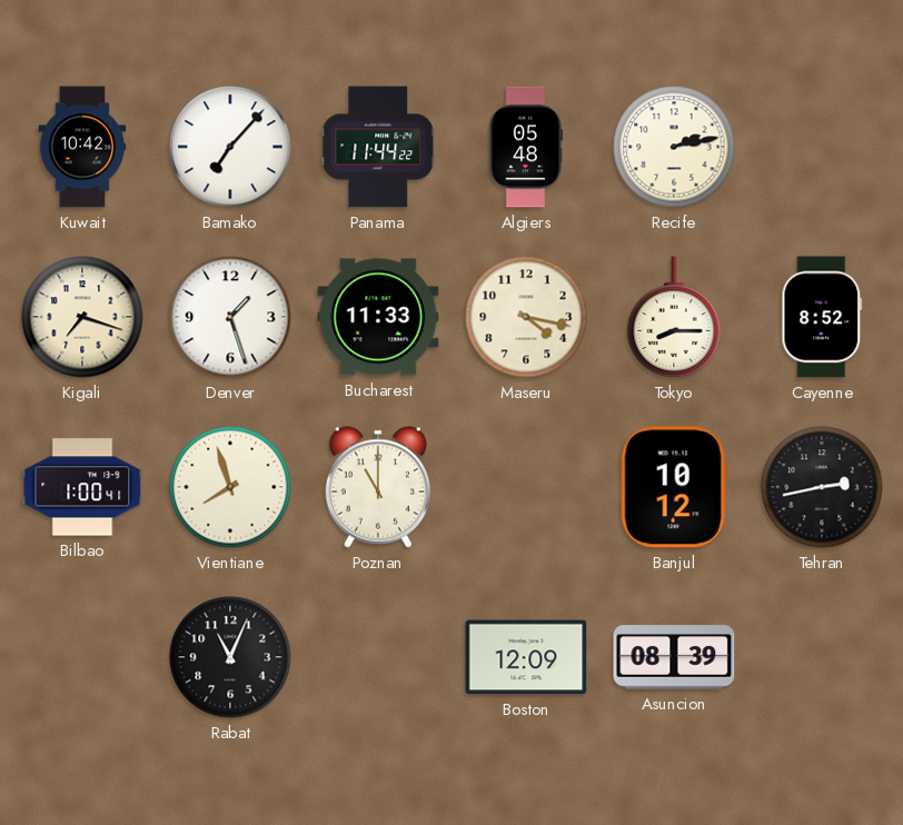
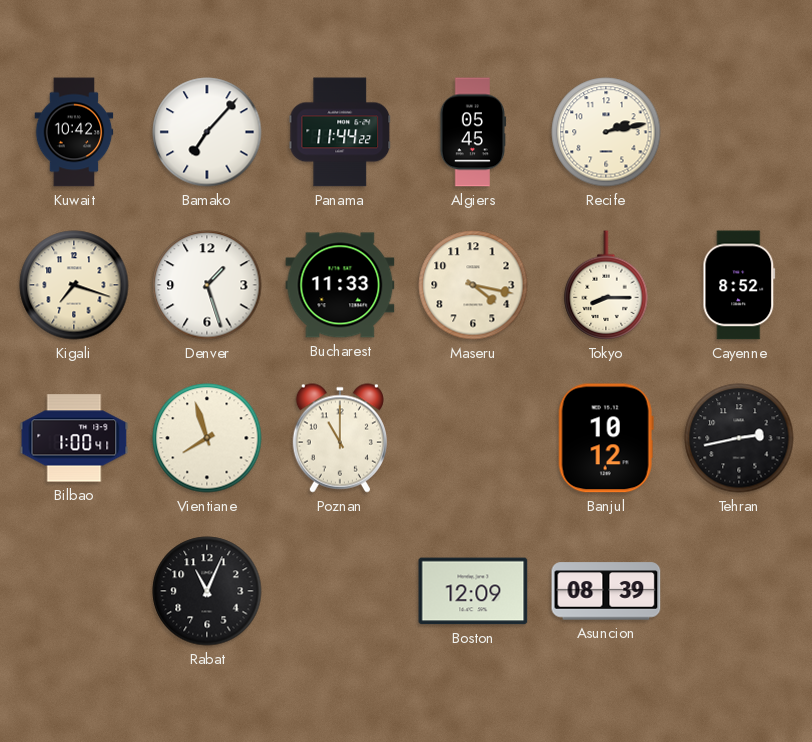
Algiers: 05:48 -> 05:45 (473, 132)
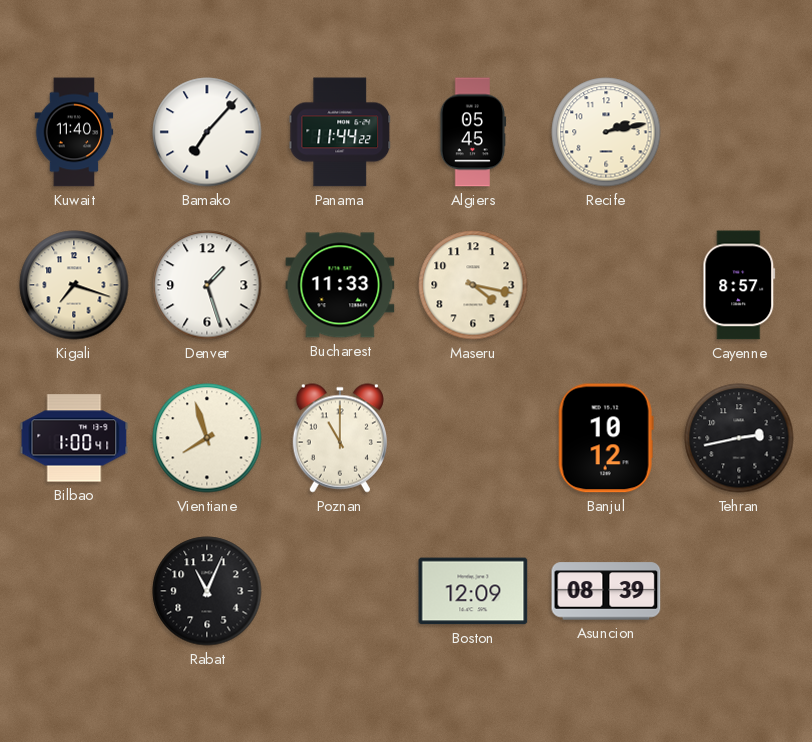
Kuwait: 10:42 -> 11:40 (74, 132)
Tokyo: 8:15 -> none (606, 285)
Cayenne: 8:52 -> 8:57 (739, 285)
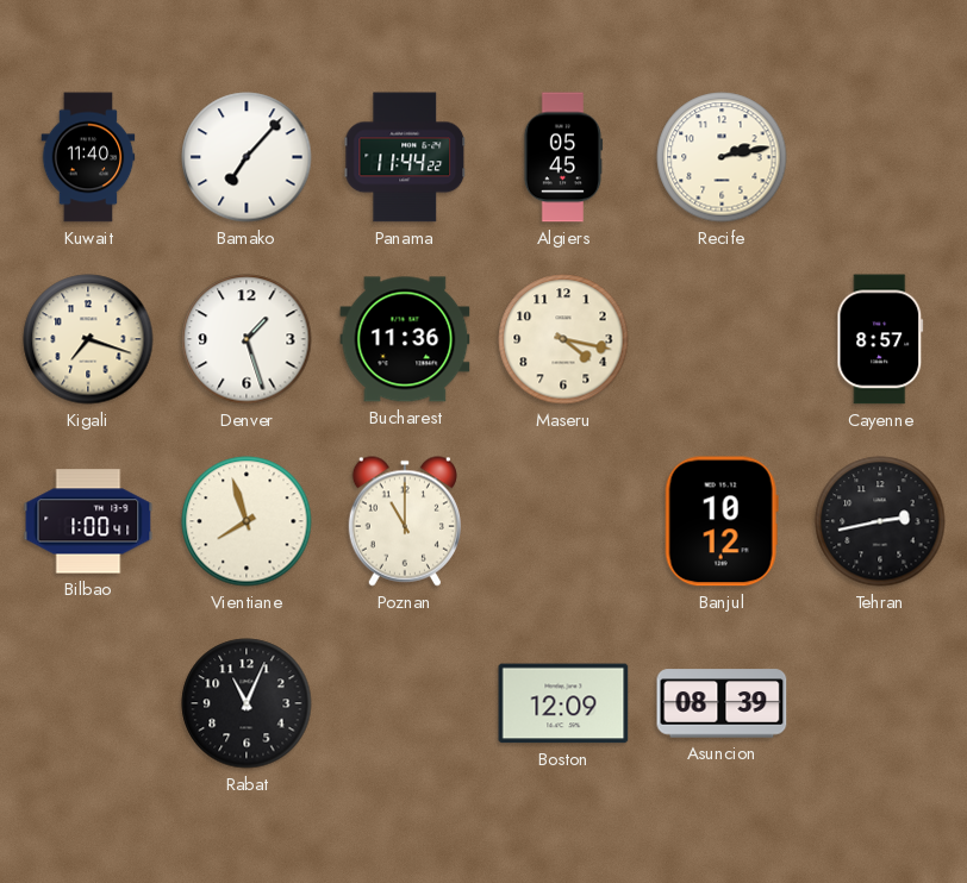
Bucharest: 11:33 -> 11:36 (405, 339)
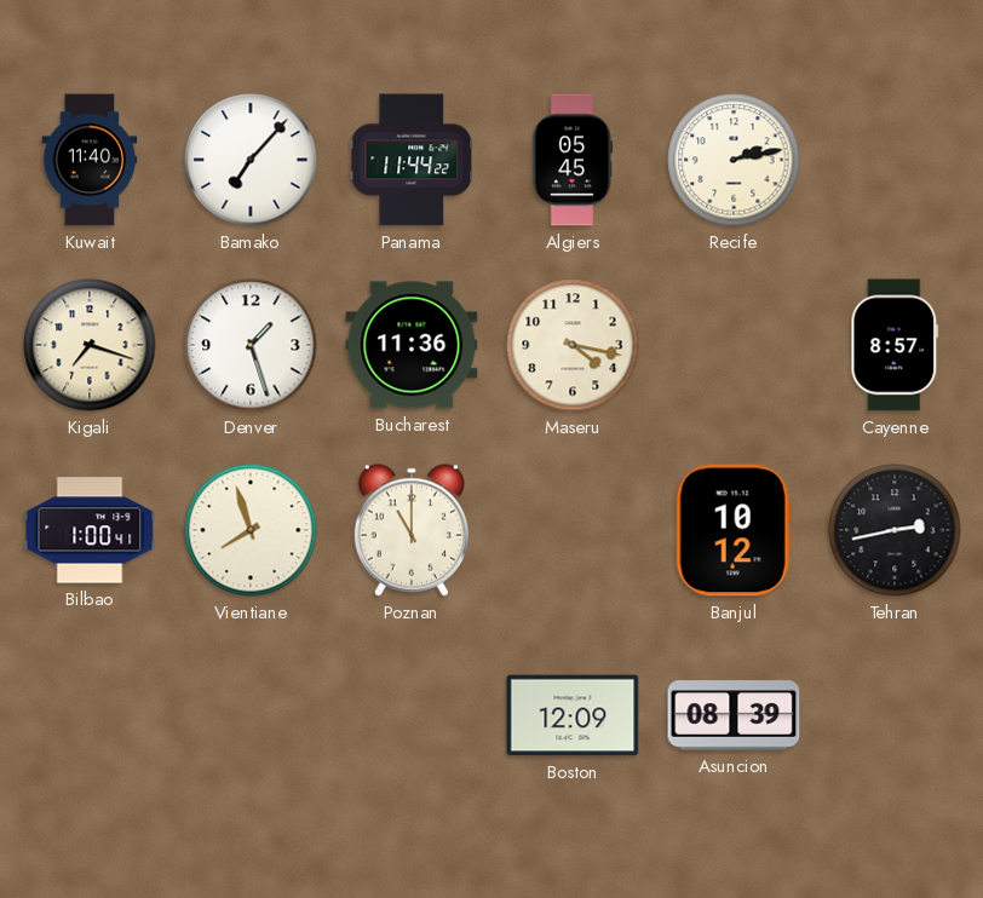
Rabat: 11:04 -> none (247, 703)
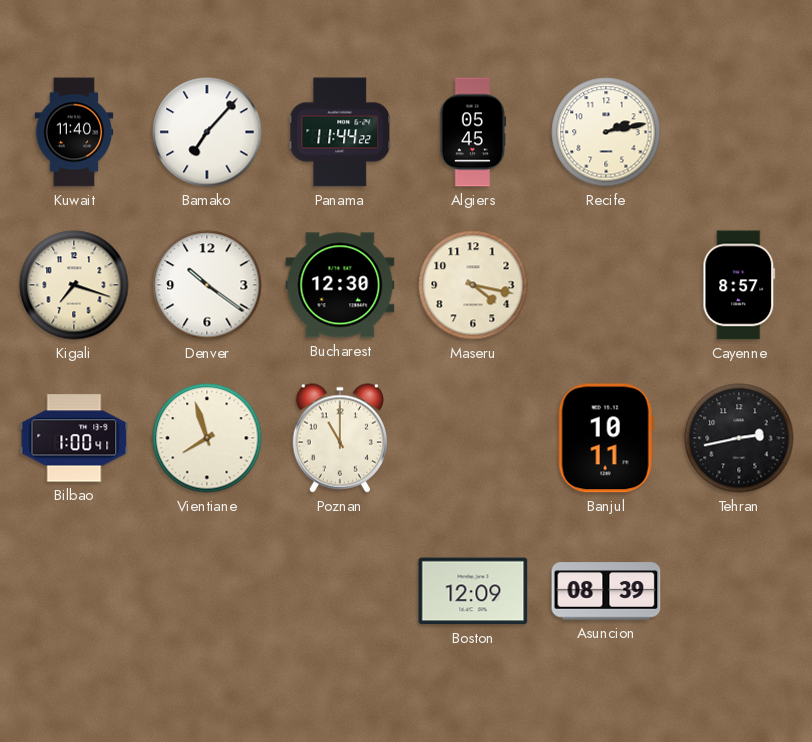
Denver: 1:27 -> 10:21 (207, 285)
Bucharest: 11:36 -> 12:30 (340, 285)
Banjul: 10:12 -> 10:11 (606, 438)
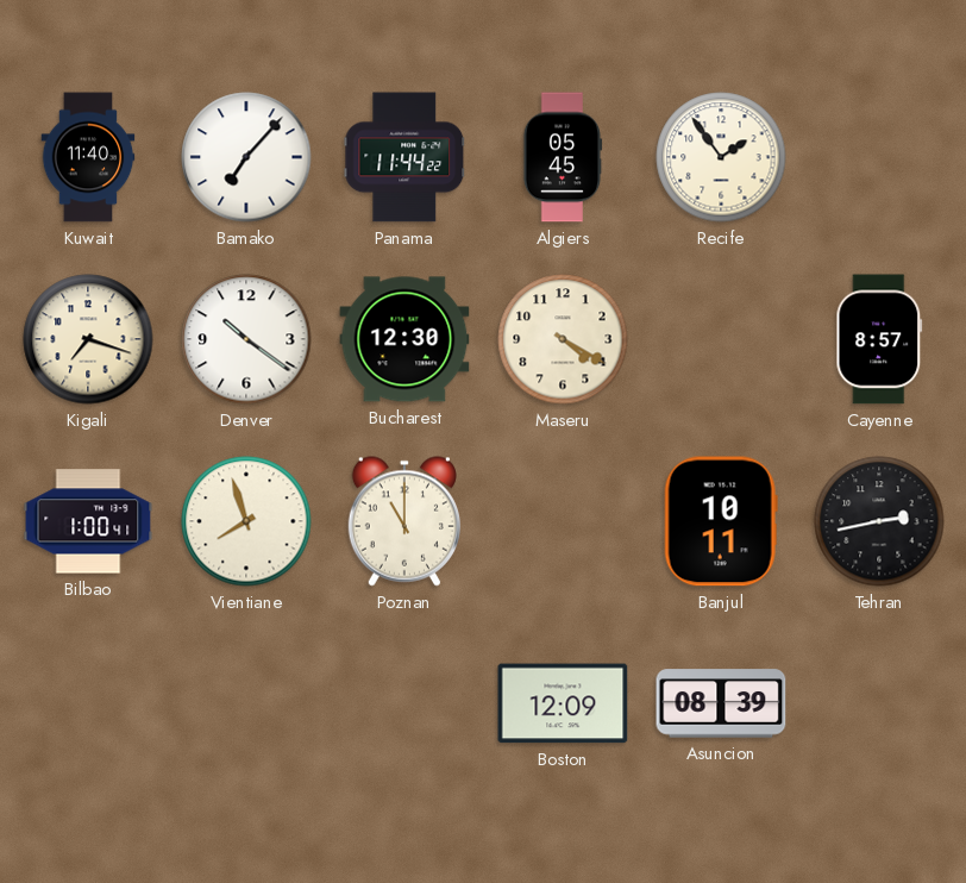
Recife: 2:13 -> 1:54 (721, 157)
Maseru: 4:17 -> 4:20 (563, 339)
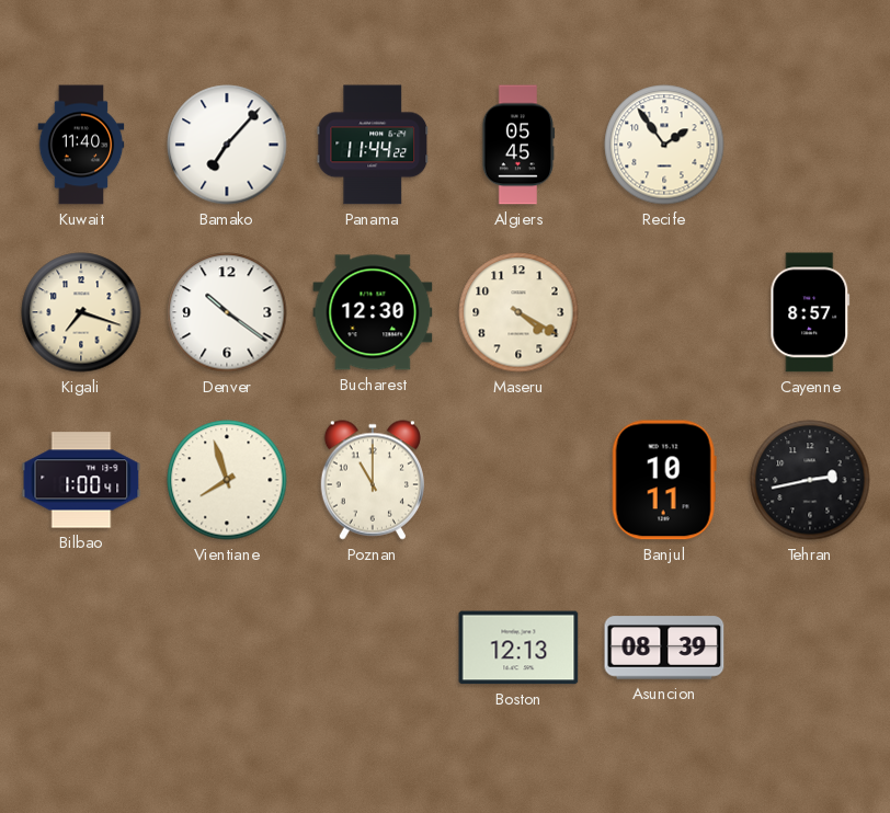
Boston: 12:09 -> 12:13 (518, 648)
